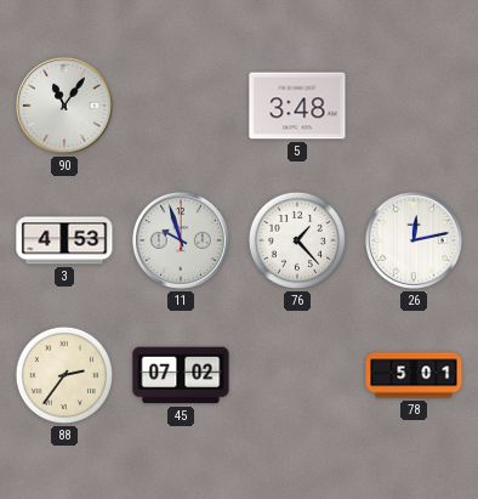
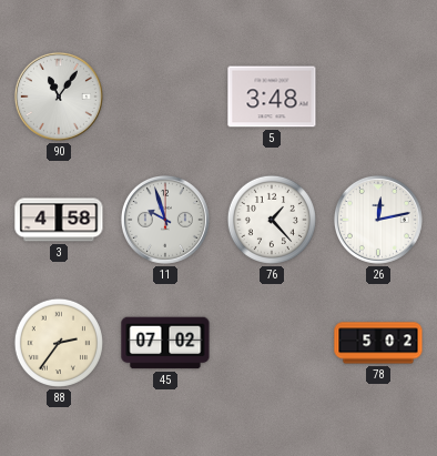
3: 4:53 -> 4:58 (59, 220)
78: 5:01 -> 5:02 (378, 343)
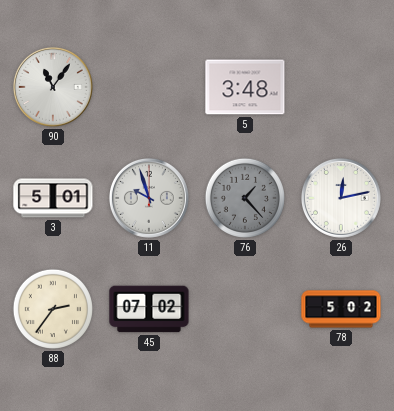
3: 4:58 -> 5:01 (53, 198)
76 dial: white -> grey (245, 198)
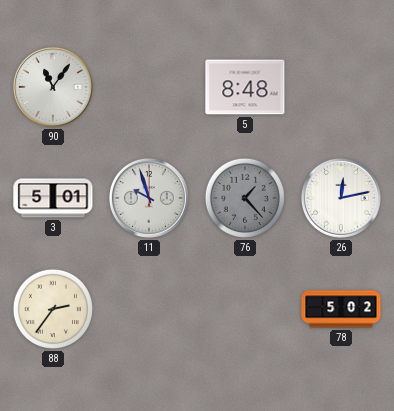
5: 3:48 -> 8:48 (245, 87)
45: 07:02 -> none (149, 309)
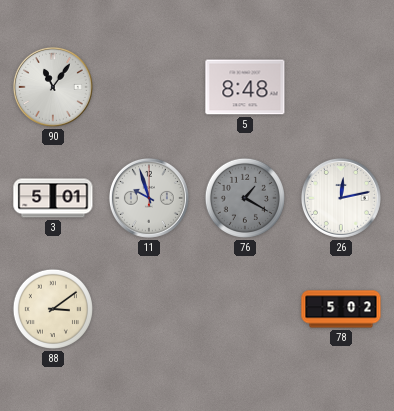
76: 1:23 -> 1:20 (245, 198)
88: 2:36 -> 3:09 (53, 309)
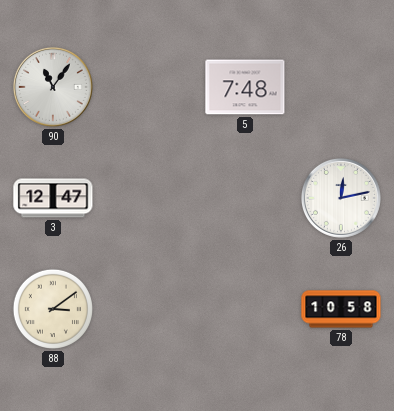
5: 8:48 -> 7:48 (245, 87)
3: 5:01 -> 12:47 (53, 198)
11: 9:57 -> none (149, 198)
76: 1:20 -> none (245, 198)
78: 5:02 -> 10:58 (341, 309)
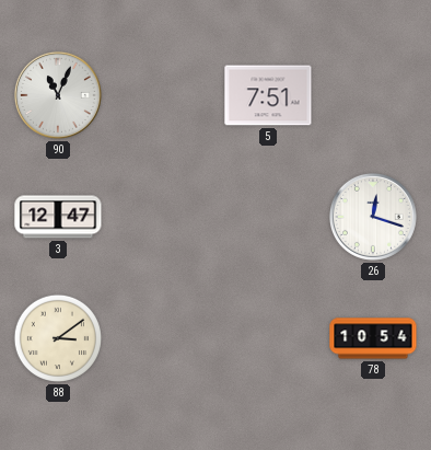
90: 11:06 -> 11:04 (58, 95)
5: 7:48 -> 7:51 (268, 95)
26: 12:13 -> 12:18 (373, 217)
78: 10:58 -> 10:54 (373, 338)
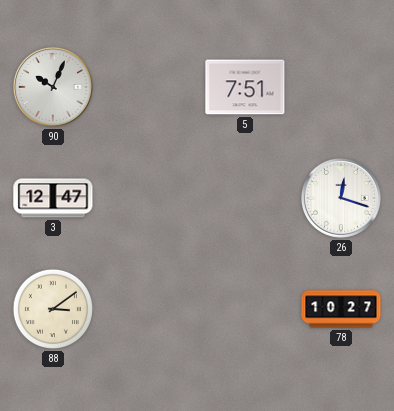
90: 11:04 -> 10:04 (53, 87)
78: 10:54 -> 10:27 (341, 309)
